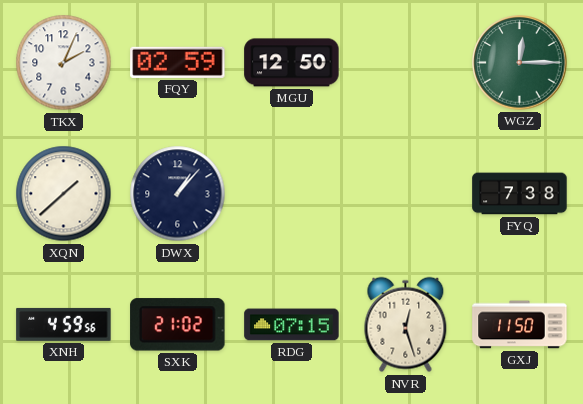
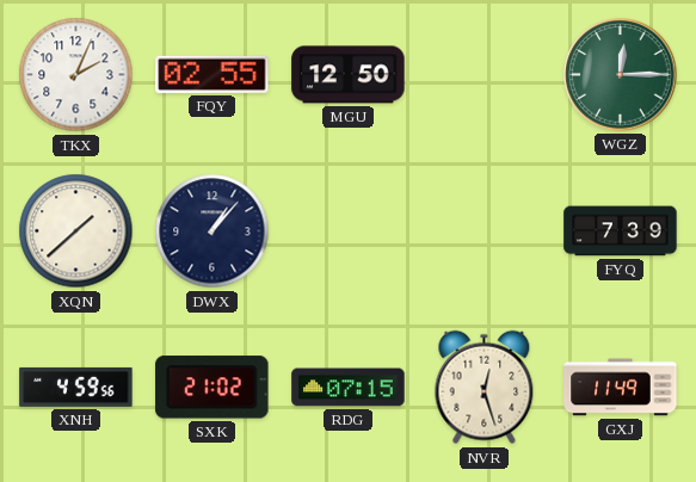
FQY: 02:59 -> 02:55 (213, 74)
FYQ: 7:38 -> 7:39 (621, 231)
GXJ: 11:50 -> 11:49 (621, 388)
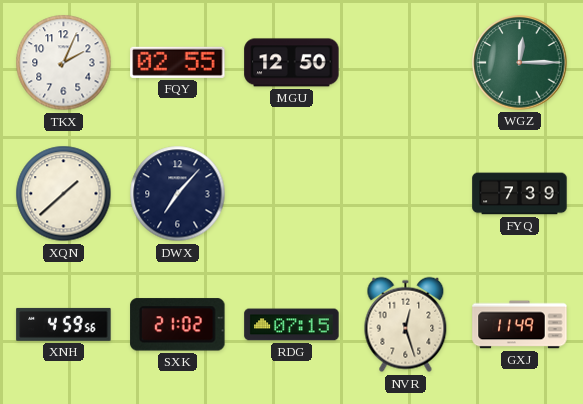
DWX: 1:07 -> 7:07 (178, 194)
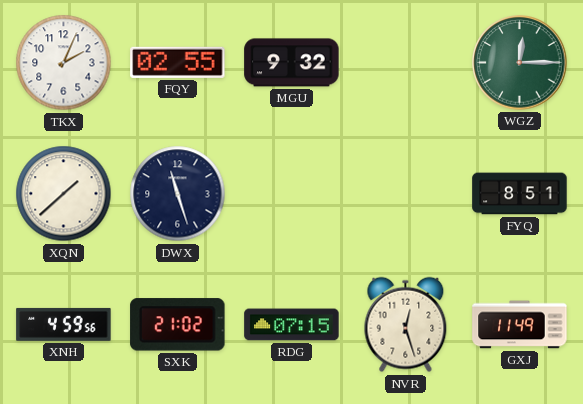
MGU: 12:50 -> 9:32 (292, 63)
DWX: 7:07 -> 11:27 (178, 194)
FYQ: 7:39 -> 8:51 (520, 194)
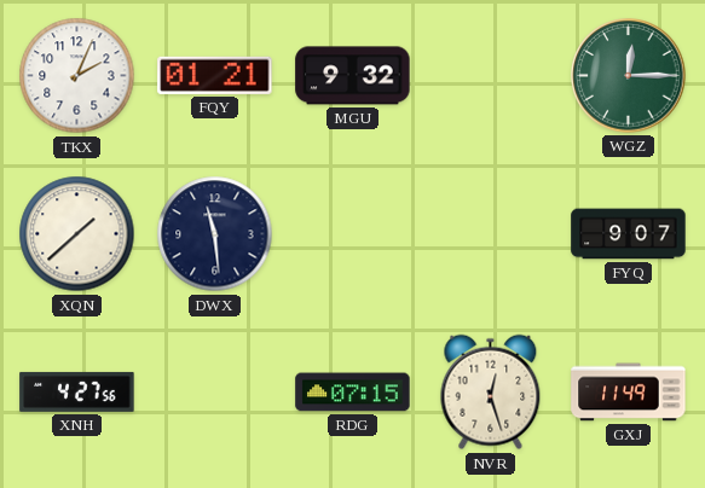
FQY: 02:55 -> 01:21 (215, 75)
DWX: 11:27 -> 11:29 (215, 234)
FYQ: 8:51 -> 9:07 (629, 234)
XNH: 4:59 -> 4:27 (77, 391)
SXK: 21:02 -> none (178, 325)
